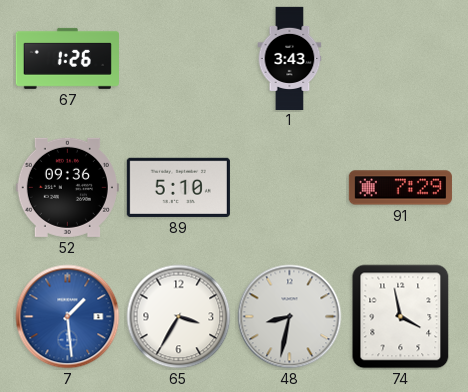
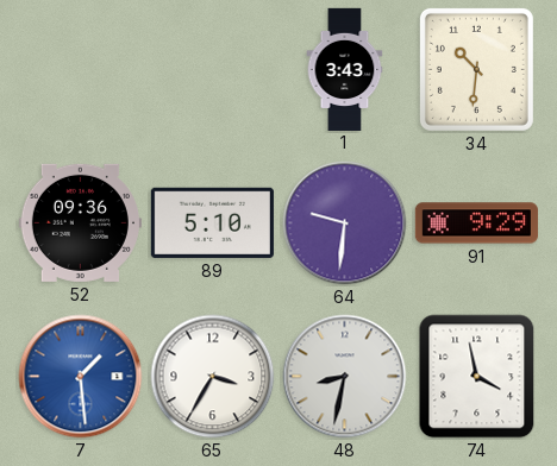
67: 1:26 -> none (67, 58)
34: none -> 10:31 (476, 69)
64: none -> 9:31 (345, 223)
91: 7:29 -> 9:29 (476, 223)
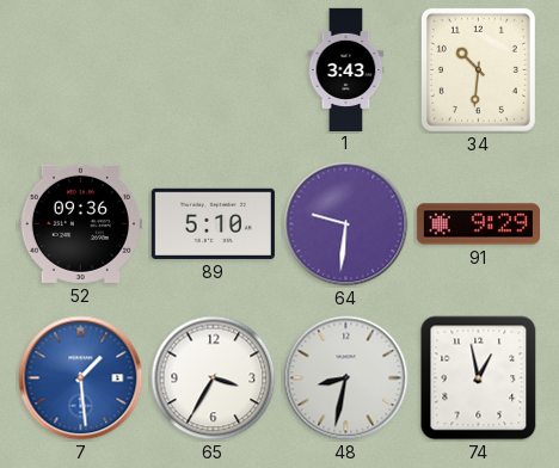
74: 3:58 -> 12:58 (479, 378)
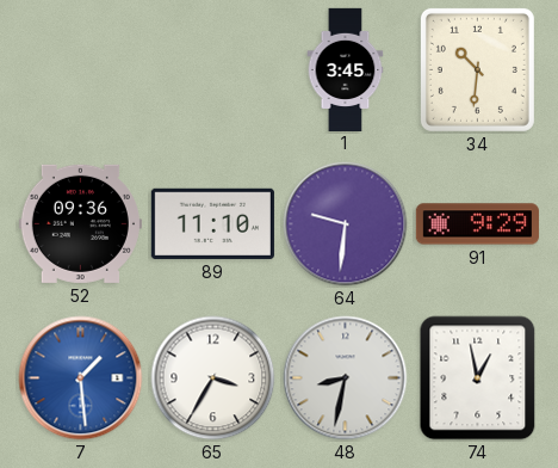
1: 3:43 -> 3:45 (346, 69)
89: 5:10 -> 11:10 (212, 223)
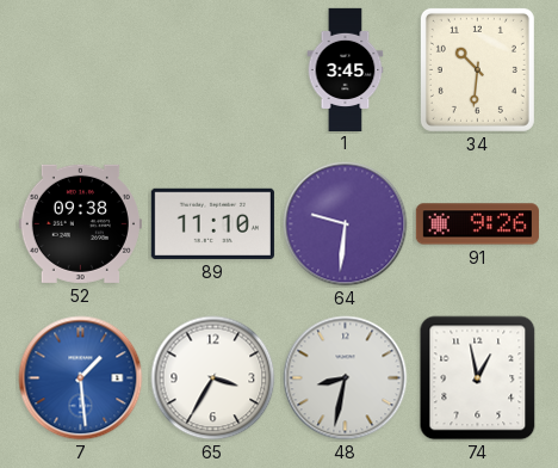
52: 09:36 -> 09:38 (80, 223)
91: 9:29 -> 9:26 (477, 224)
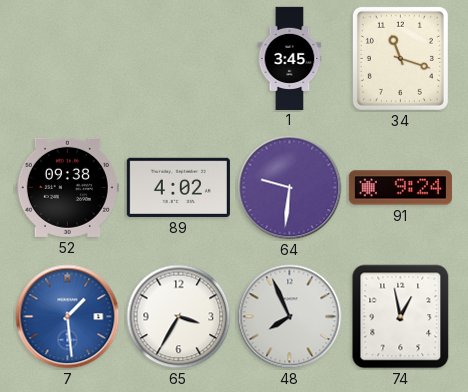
34: 10:31 -> 11:18 (400, 58)
89: 11:10 -> 4:02 (178, 187)
91: 9:26 -> 9:24 (400, 188)
48: 8:32 -> 7:56 (290, 317)
